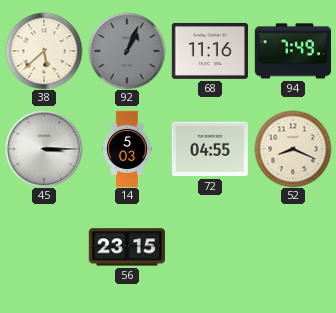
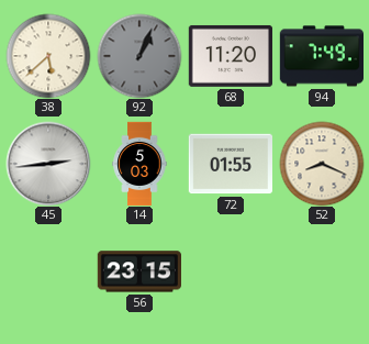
68: 11:16 -> 11:20 (230, 56)
45: 3:15 -> 2:44 (48, 164)
72: 04:55 -> 01:55 (230, 164)
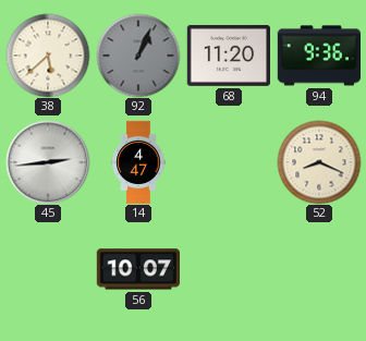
94: 7:49 -> 9:36 (318, 56)
14: 5:03 -> 4:47 (138, 162)
72: 01:55 -> none (230, 164)
56: 23:15 -> 10:07 (137, 269)
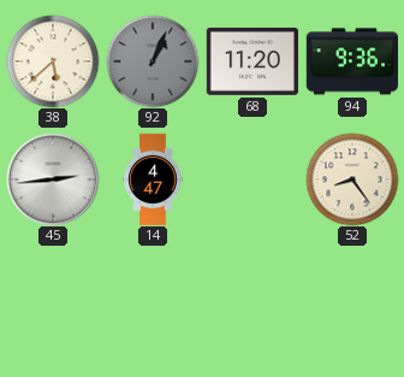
52: 8:19 -> 8:24 (352, 179)
56: 10:07 -> none (137, 269)
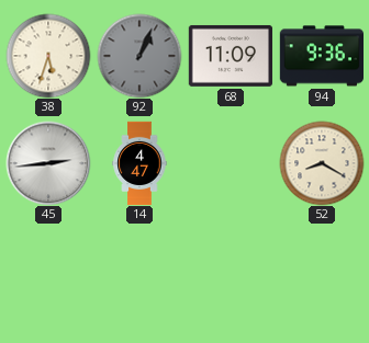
38: 5:38 -> 5:33 (48, 56)
68: 11:20 -> 11:09 (230, 56)
52: 8:24 -> 8:20 (322, 163)
